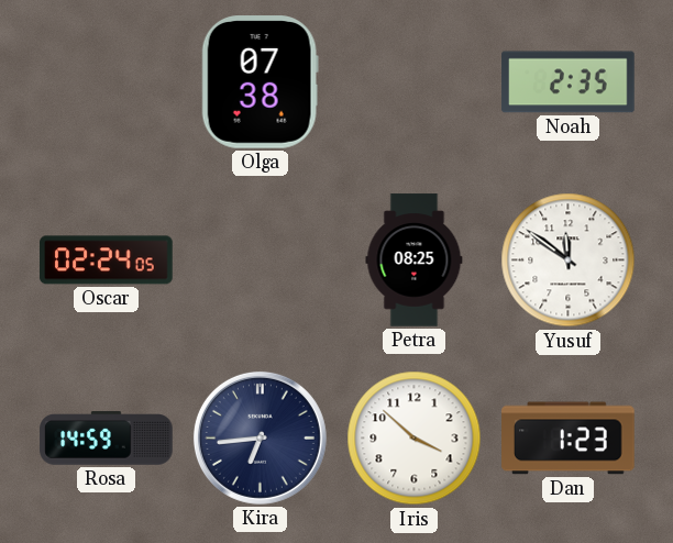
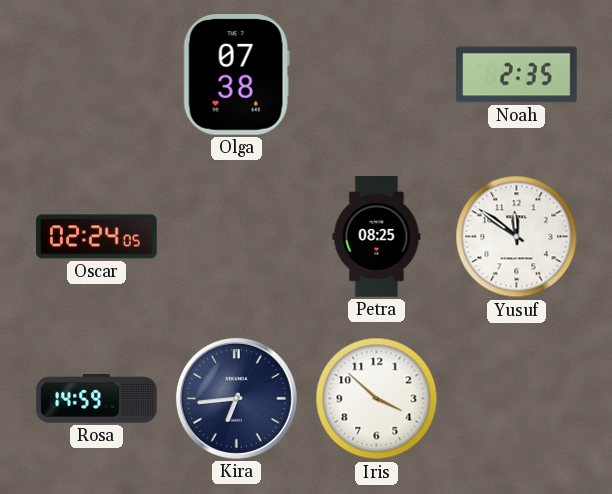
Dan: 1:23 -> none (569, 439)
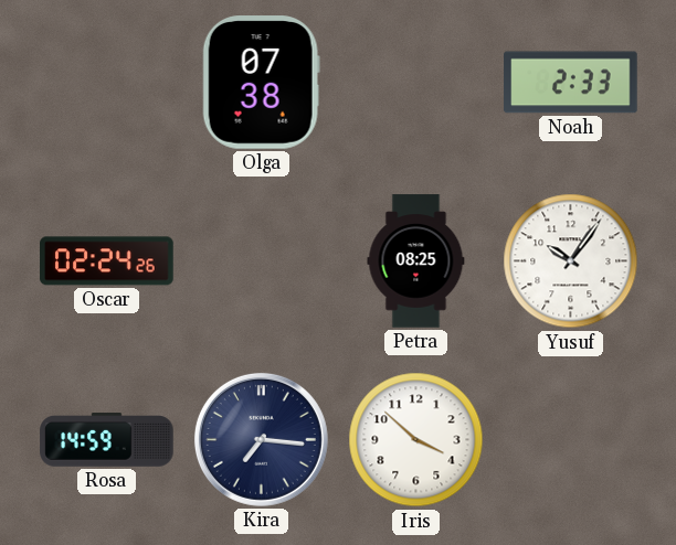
Noah: 2:35 -> 2:33 (571, 83)
Oscar: 02:24:05 -> 02:24:26 (107, 261)
Yusuf: 11:51 -> 10:06 (571, 261)
Kira: 6:44 -> 7:16 (261, 439)
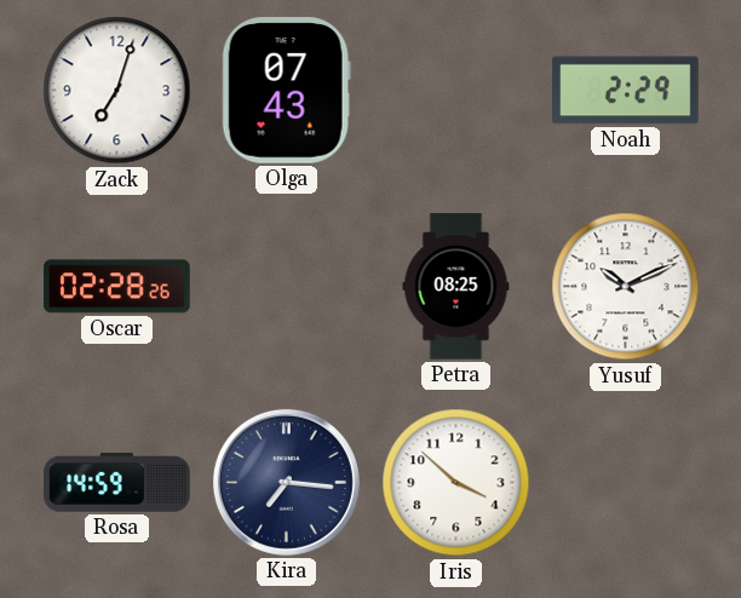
Zack: none -> 7:03 (117, 91)
Olga: 07:38 -> 07:43 (286, 91)
Noah: 2:33 -> 2:29 (626, 91)
Oscar: 02:24 -> 02:28 (117, 287)
Yusuf: 10:06 -> 10:11 (626, 287)
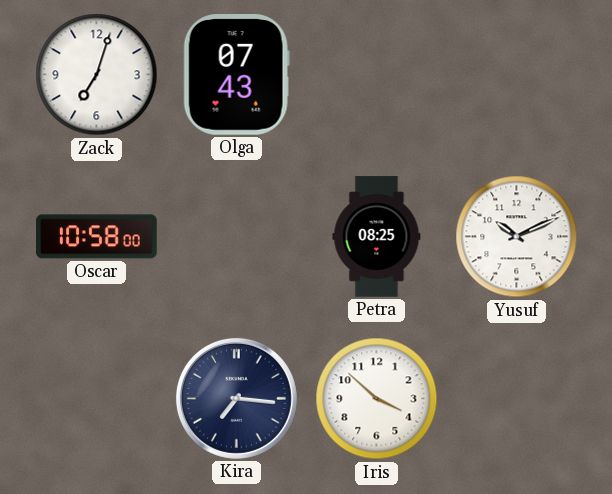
Noah: 2:29 -> none (626, 91)
Oscar: 02:28 -> 10:58 (97, 237)
Rosa: 14:59 -> none (117, 483)
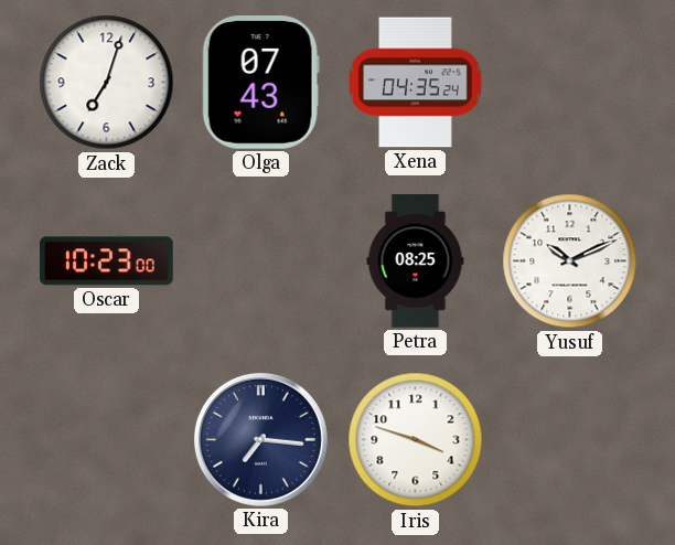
Xena: none -> 04:35 (416, 83)
Oscar: 10:58 -> 10:23 (107, 261)
Iris: 3:52 -> 3:48 (416, 440)
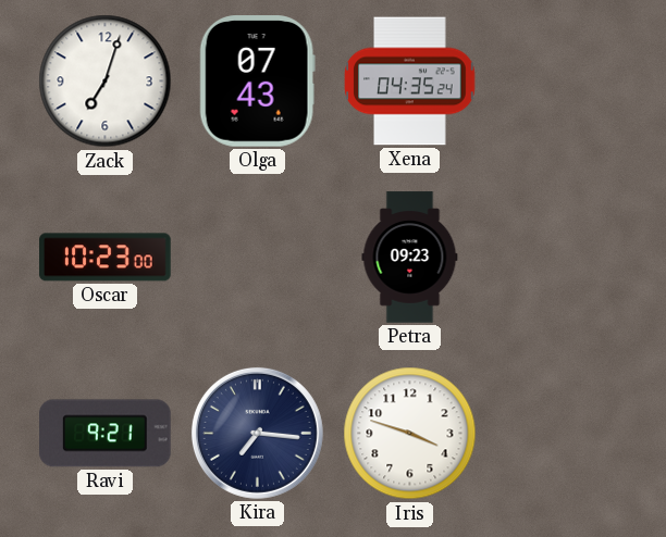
Petra: 08:25 -> 09:23 (410, 258)
Yusuf: 10:11 -> none (570, 261)
Ravi: none -> 9:21 (106, 434)
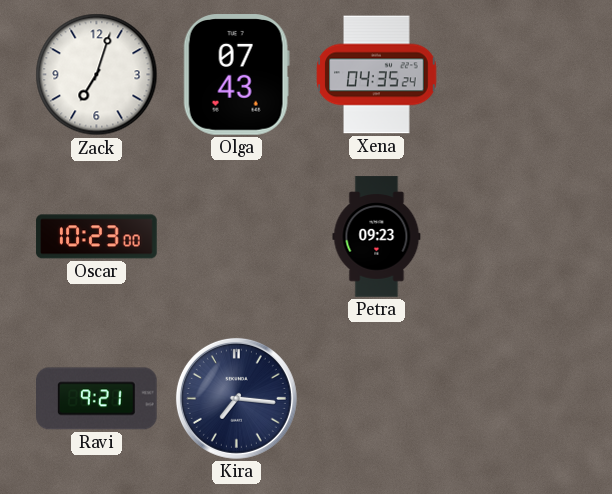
Iris: 3:48 -> none (410, 434)
